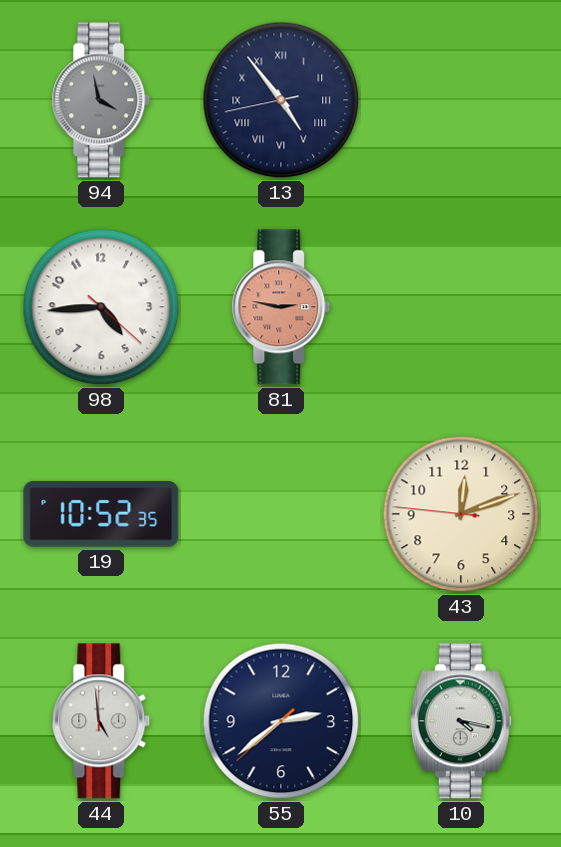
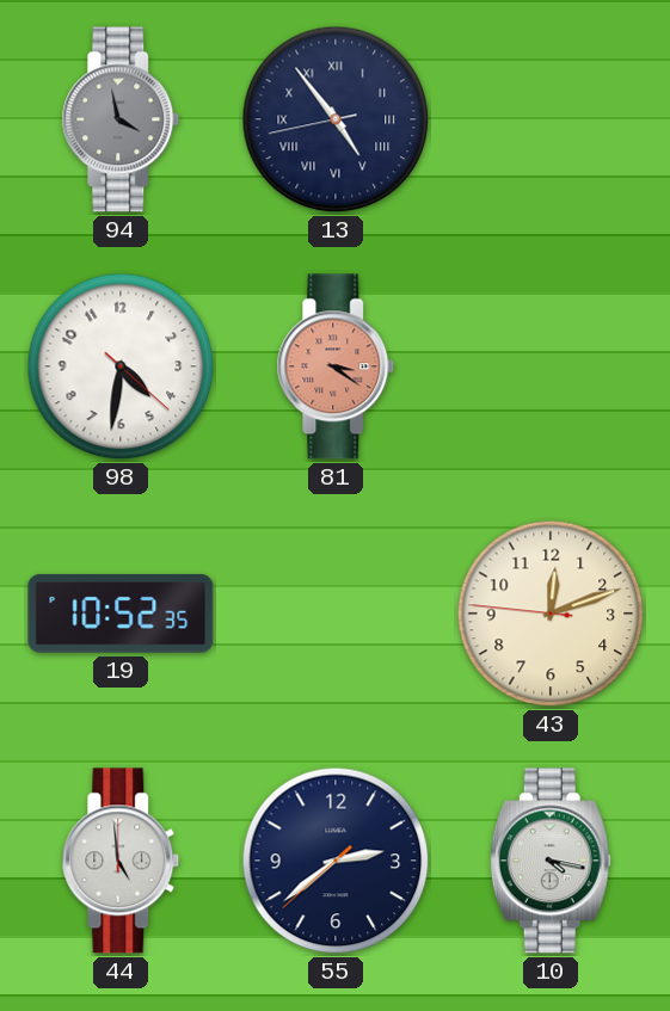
98: 4:44 -> 4:31 (121, 366)
81: 2:47 -> 3:21 (336, 366)
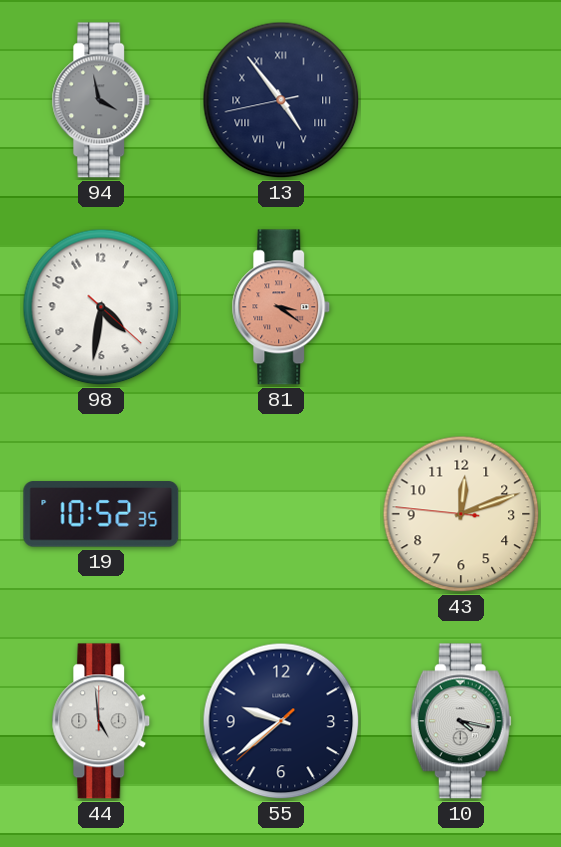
55: 2:38 -> 9:38 (281, 721)
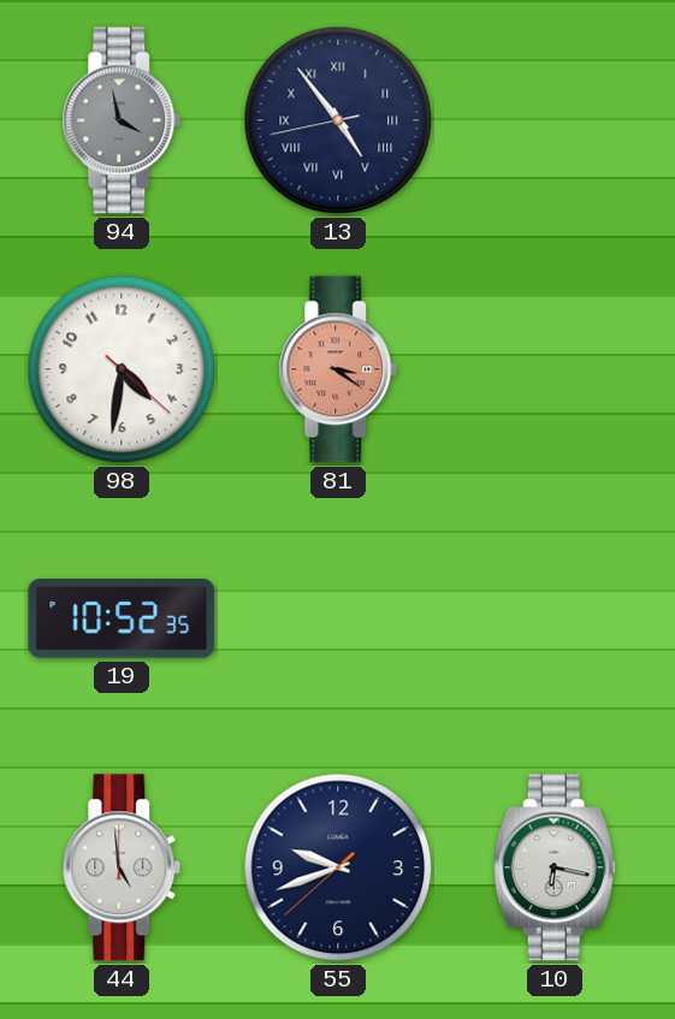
43: 12:11 -> none (461, 514)
55: 9:38 -> 9:41 (338, 867)
10: 4:17 -> 6:17 (555, 867)
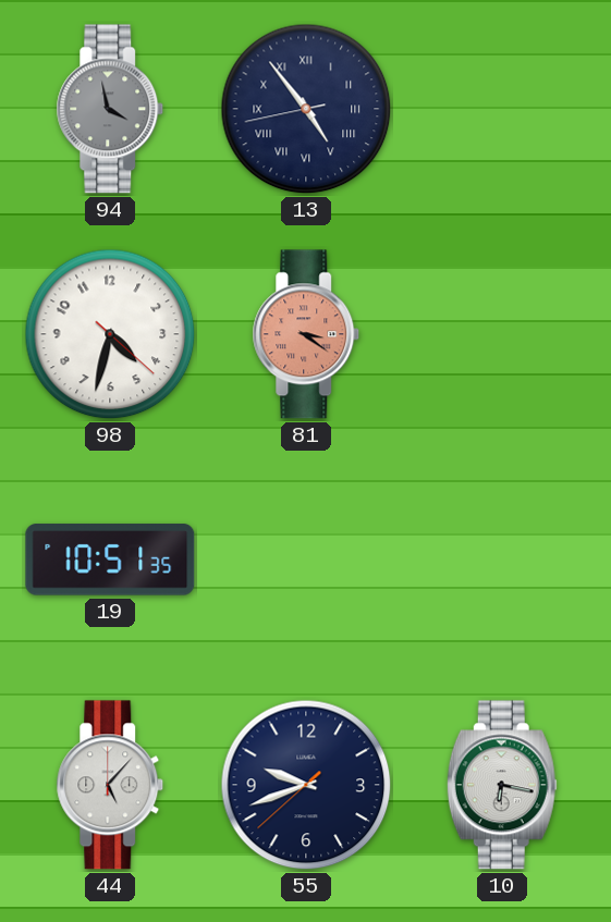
98: 4:31 -> 4:32 (110, 334)
19: 10:52 -> 10:51 (110, 560)
44: 4:59 -> 5:07 (110, 785)
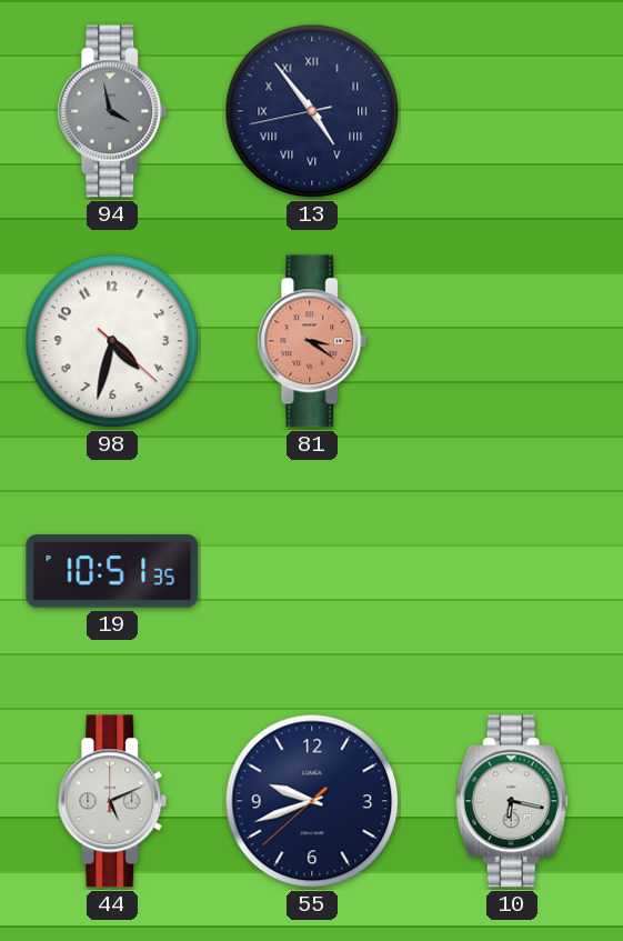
44: 5:07 -> 5:11 (112, 801)
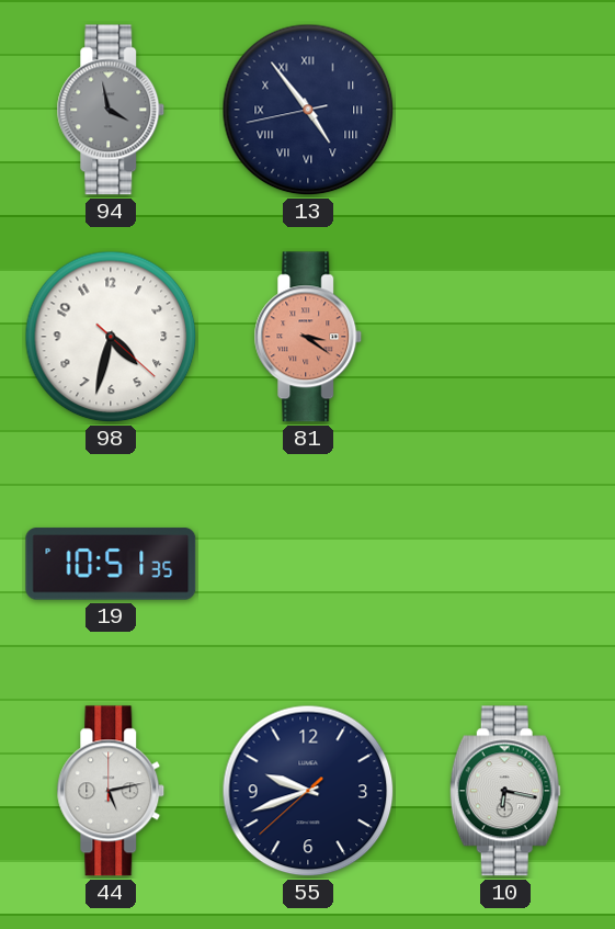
44: 5:11 -> 5:13 (111, 791)
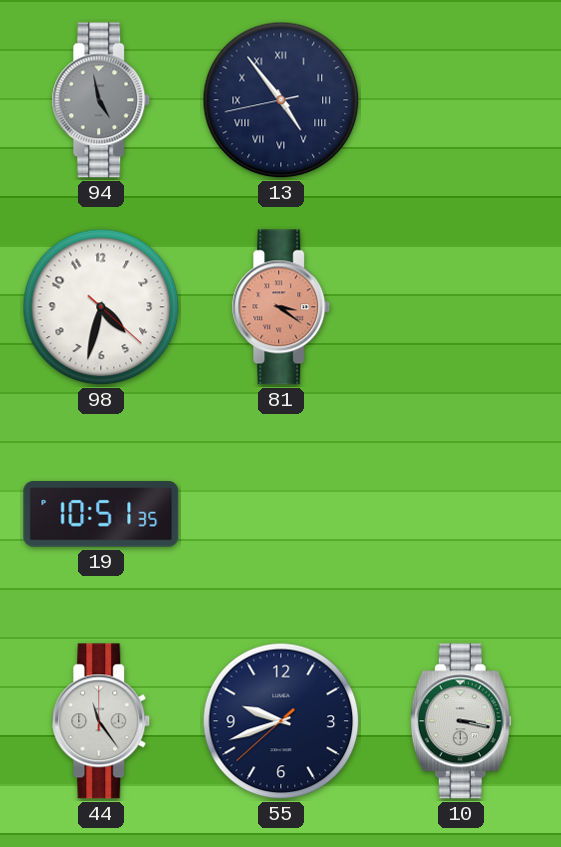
94: 3:58 -> 4:58 (101, 100)
44: 5:13 -> 11:24 (101, 721)
10: 6:17 -> 3:17 (461, 721)
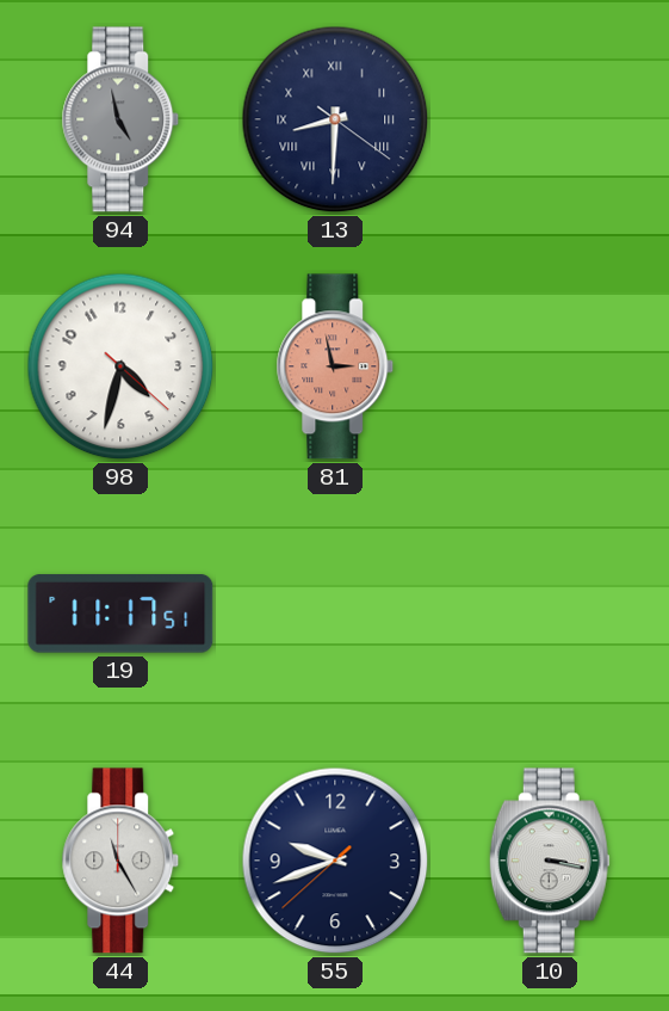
13: 4:53 -> 8:30 (335, 119)
81: 3:21 -> 2:58 (335, 366)
19: 10:51 -> 11:17 (120, 614)
44: 11:24 -> 11:25 (120, 861)
